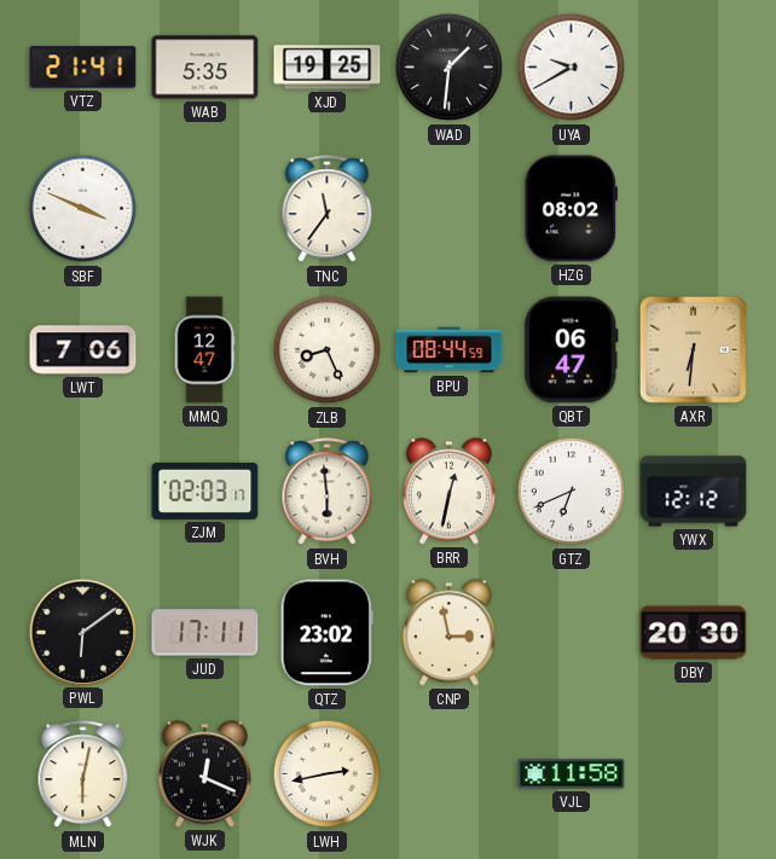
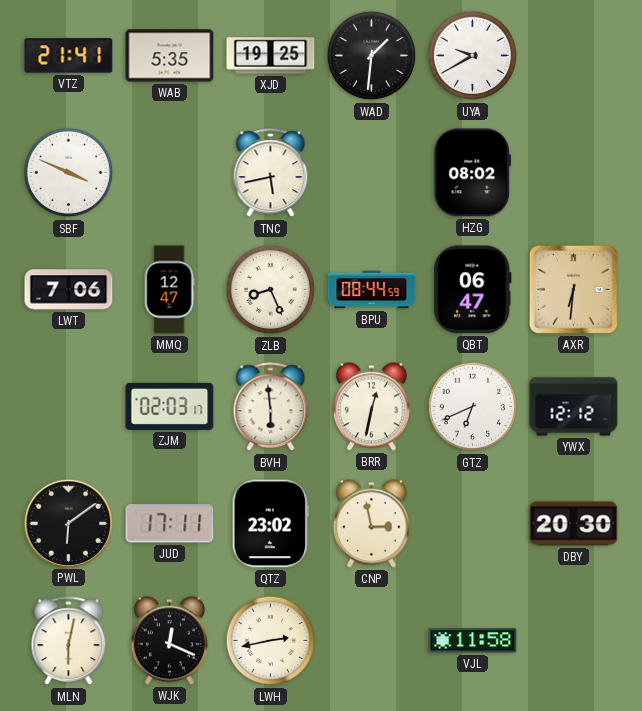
TNC: 11:36 -> 5:43 (271, 173)
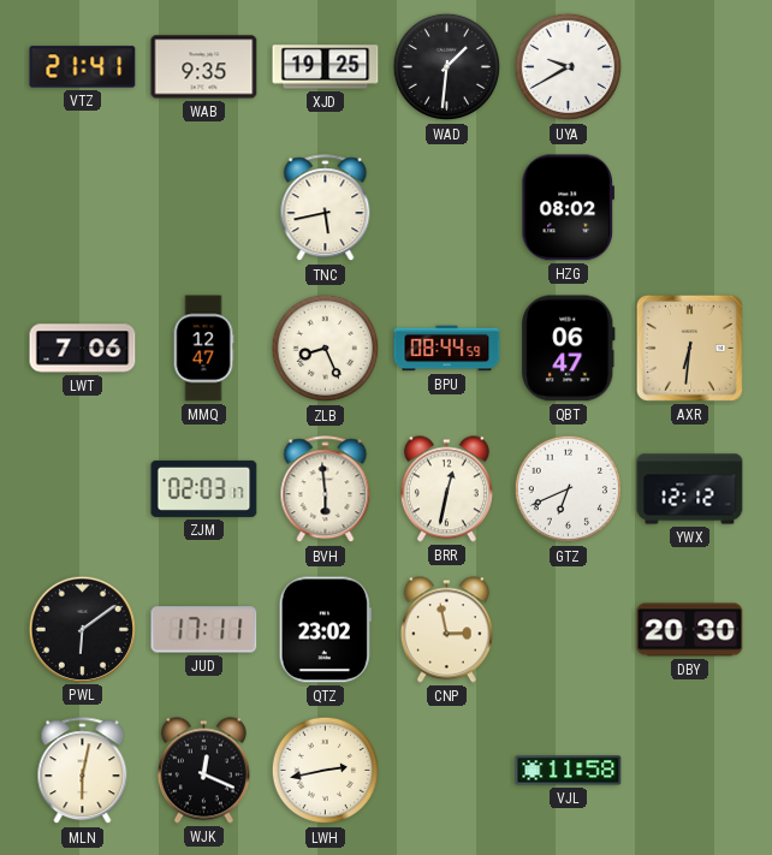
WAB: 5:35 -> 9:35 (204, 67)
SBF: 3:49 -> none (69, 173)
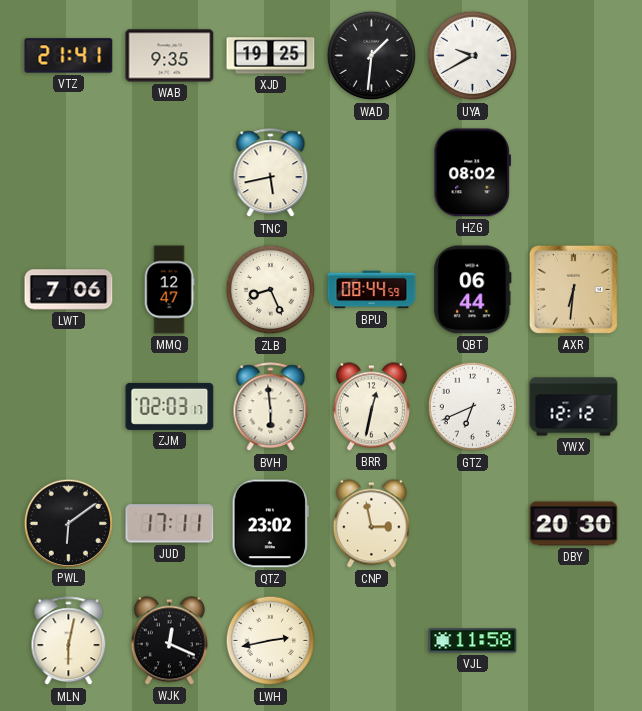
QBT: 06:47 -> 06:44 (473, 290)
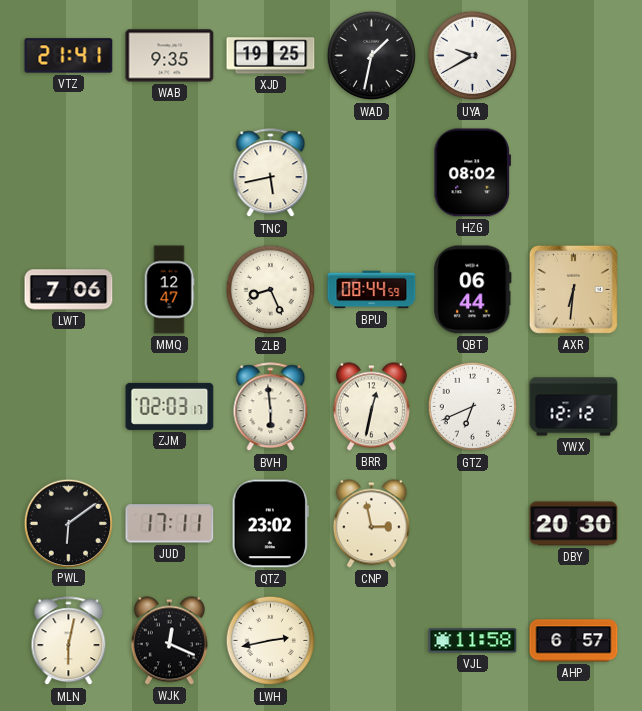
WAD: 1:31 -> 1:32 (372, 56)
AHP: none -> 6:57 (574, 641)
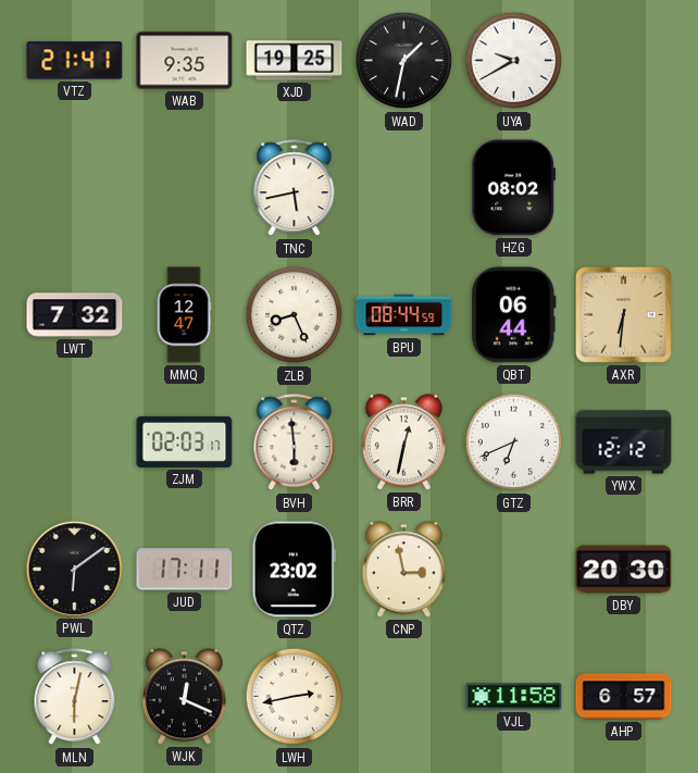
LWT: 7:06 -> 7:32 (75, 315)
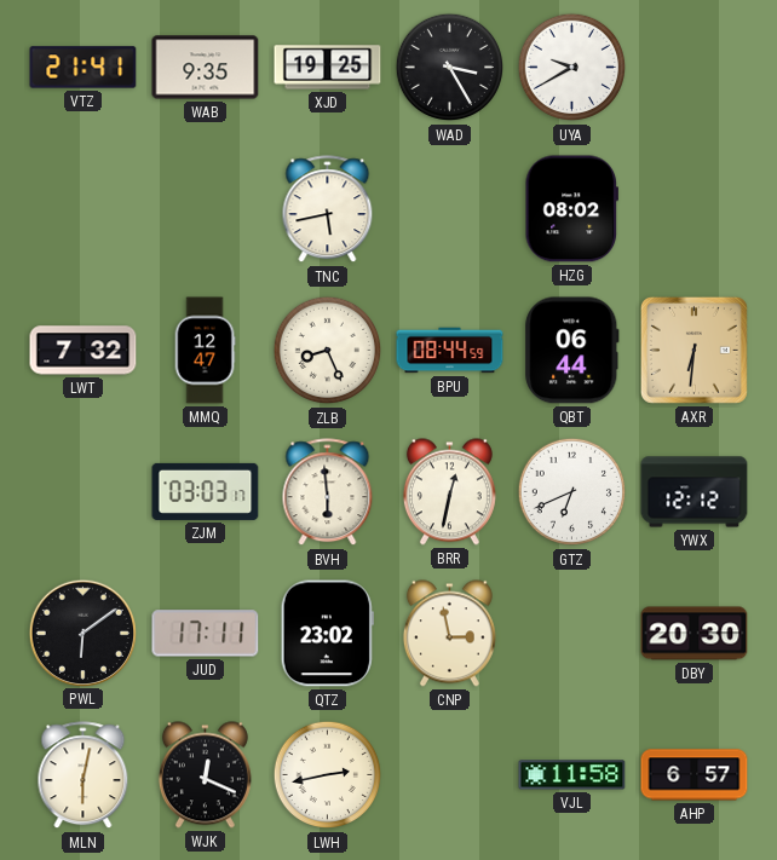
WAD: 1:32 -> 3:25 (450, 68)
ZJM: 02:03 -> 03:03 (206, 491)
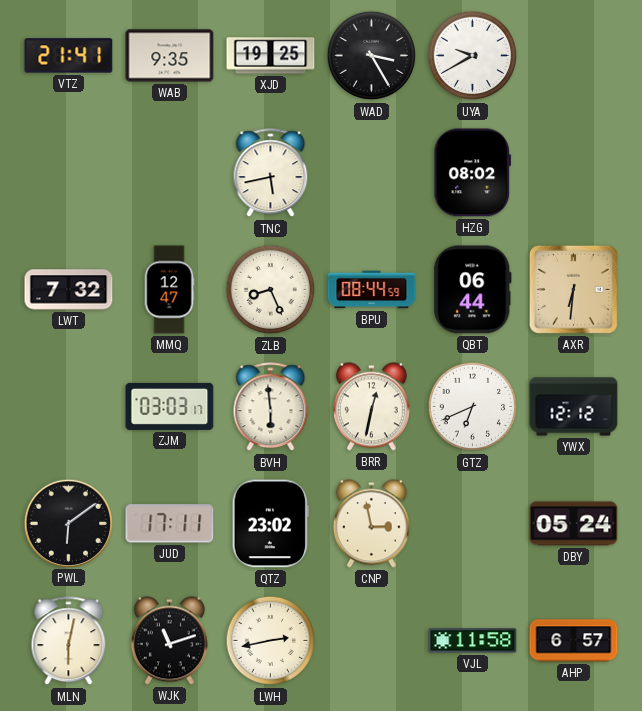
DBY: 20:30 -> 05:24 (574, 524)
WJK: 12:19 -> 11:12 (169, 641)
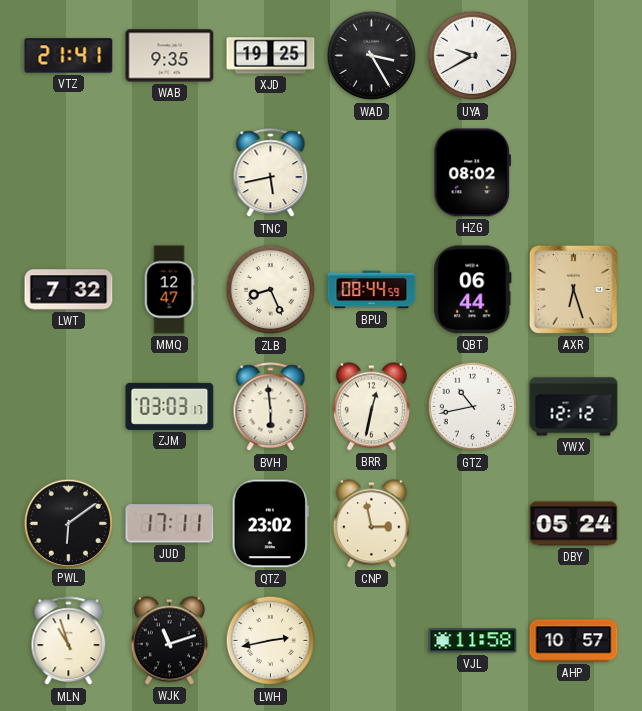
AXR: 6:31 -> 6:27 (573, 289)
GTZ: 6:41 -> 10:43 (473, 407)
MLN: 6:02 -> 10:57 (69, 641)
AHP: 6:57 -> 10:57 (574, 641)
